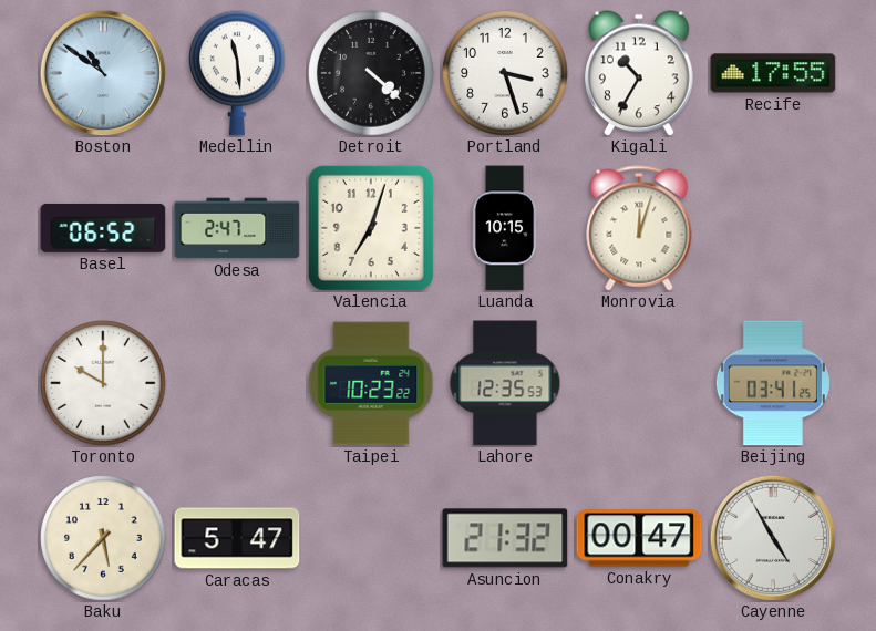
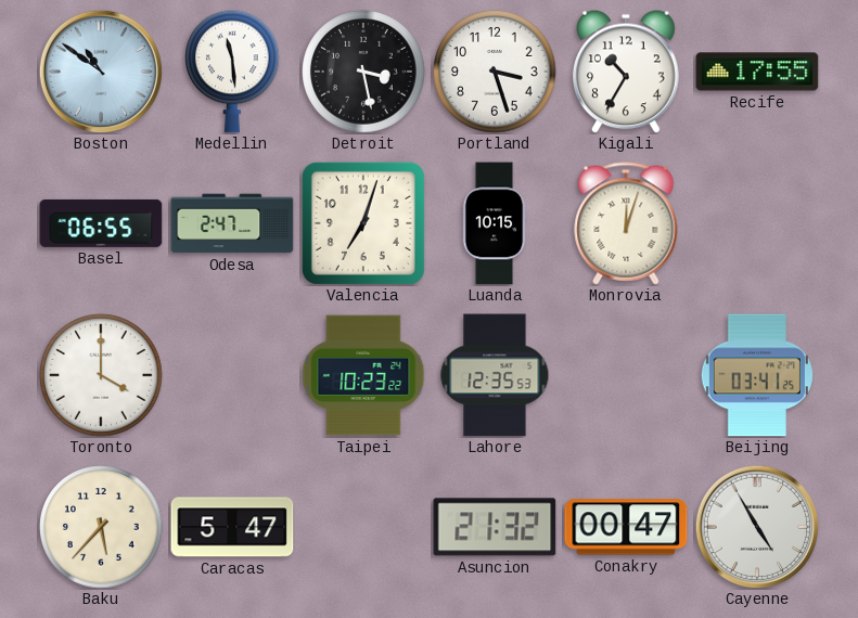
Detroit: 4:22 -> 3:28 (363, 72)
Basel: 06:52 -> 06:55 (101, 223)
Toronto: 10:00 -> 4:00 (101, 375)
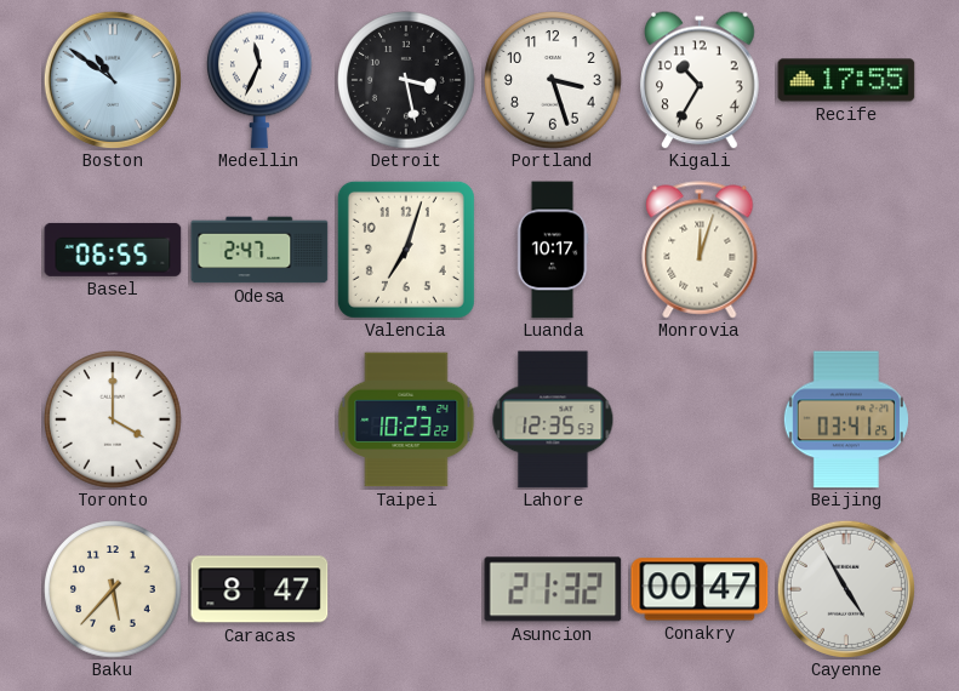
Medellin: 11:29 -> 11:34 (261, 80)
Luanda: 10:15 -> 10:17 (553, 250)
Caracas: 5:47 -> 8:47 (259, 589)
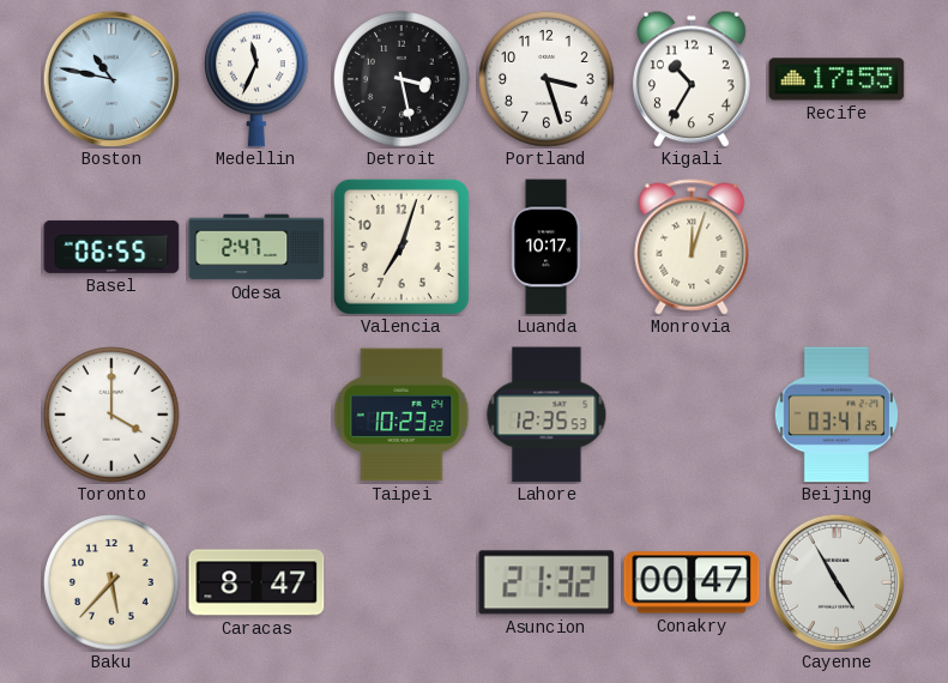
Boston: 10:51 -> 10:47 (111, 79)
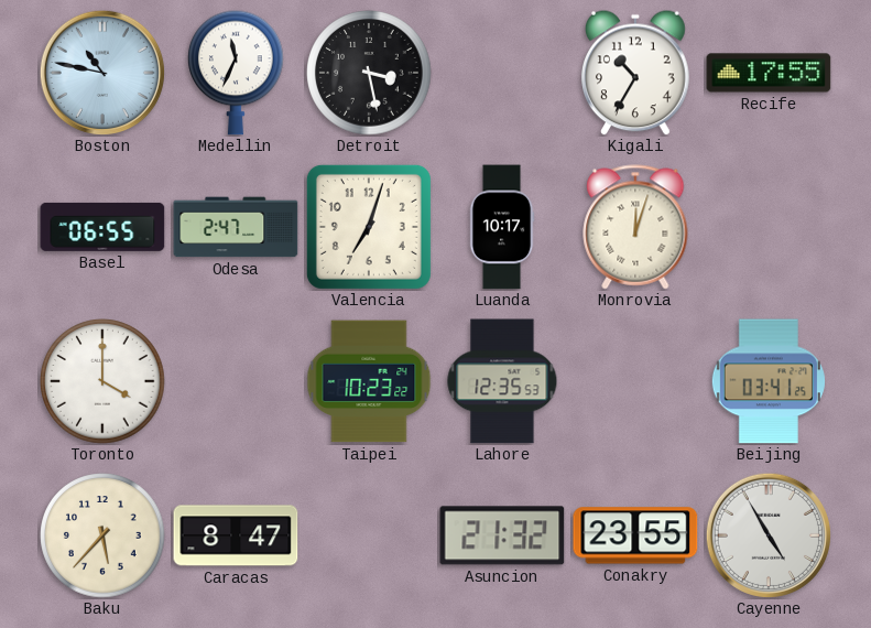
Portland: 3:27 -> none (547, 79)
Conakry: 00:47 -> 23:55 (635, 535)
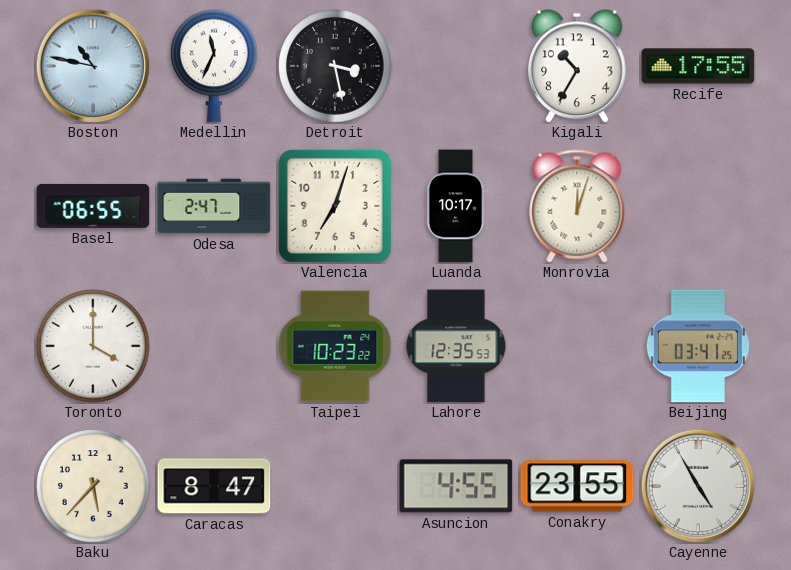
Asuncion: 21:32 -> 4:55 (456, 486)
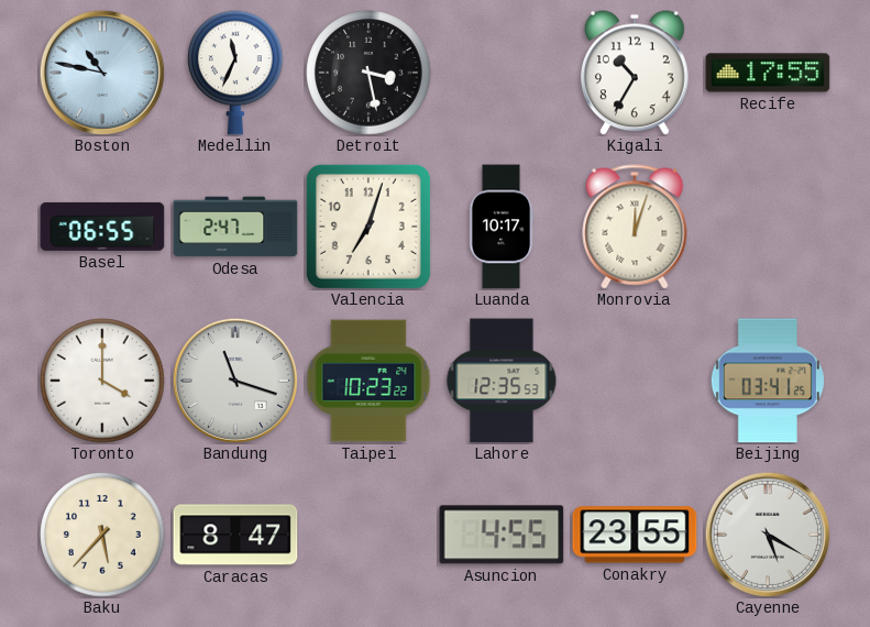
Bandung: none -> 11:18 (235, 381)
Cayenne: 4:55 -> 5:20 (768, 535)
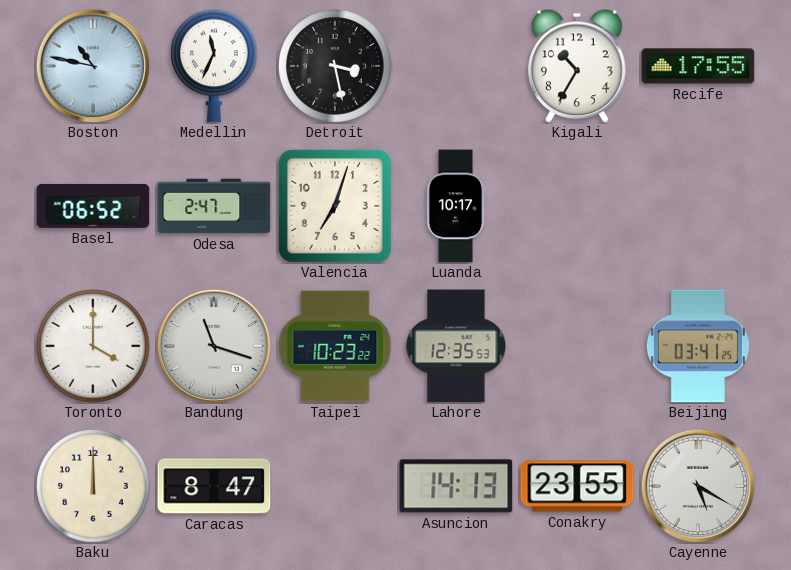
Basel: 06:55 -> 06:52 (93, 206)
Monrovia: 12:03 -> none (635, 227)
Baku: 5:37 -> 12:00 (93, 486)
Asuncion: 4:55 -> 14:13 (456, 486)
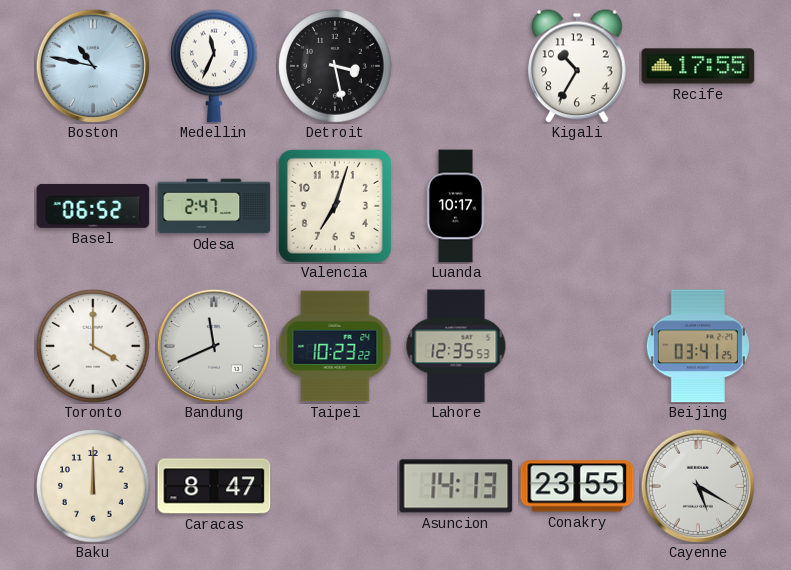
Bandung: 11:18 -> 11:41 (214, 346)
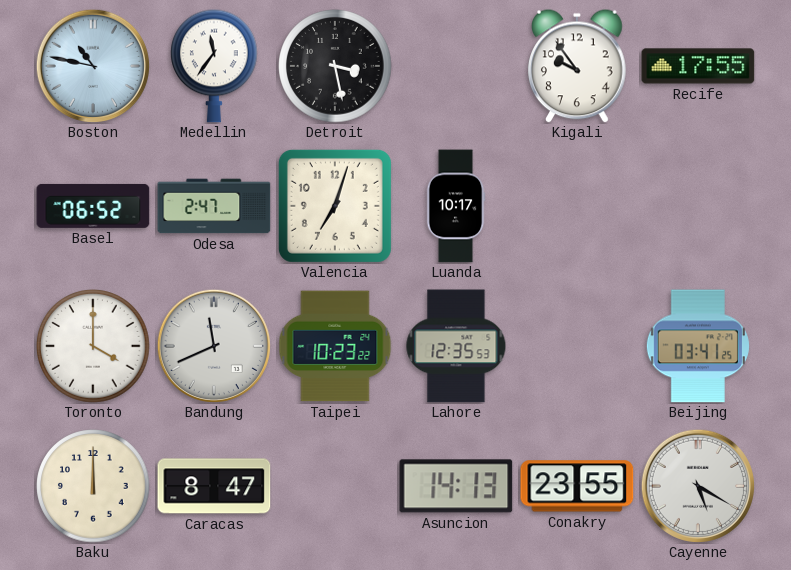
Medellin: 11:34 -> 11:36 (215, 66)
Kigali: 10:35 -> 9:54 (577, 66)
